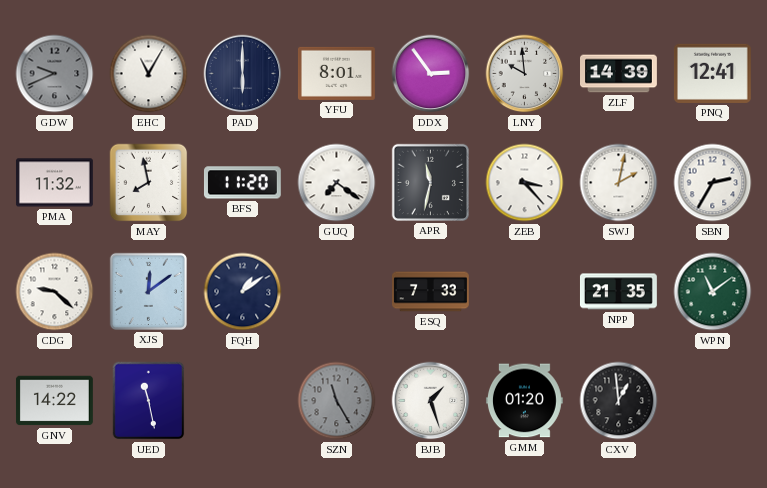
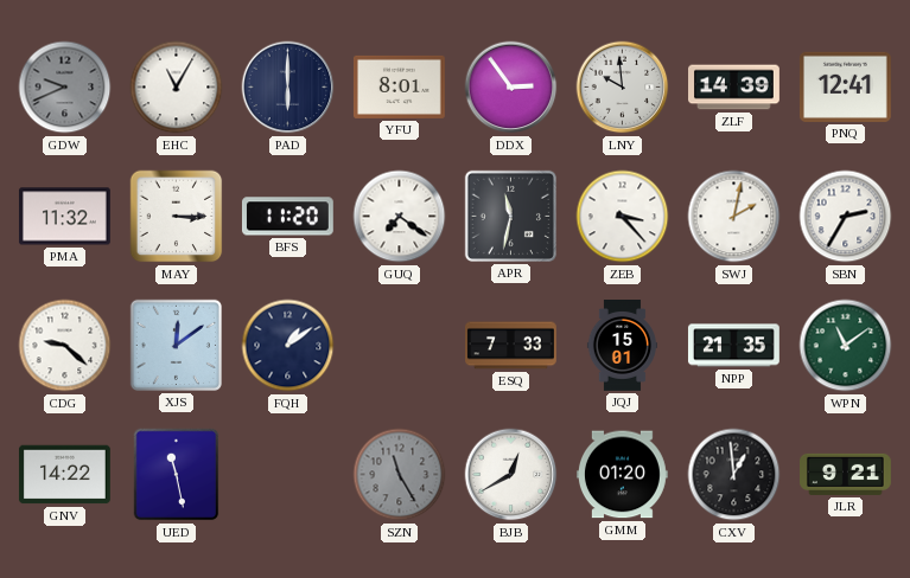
MAY: 7:58 -> 3:15 (177, 217)
JQJ: none -> 15:01 (622, 346)
BJB: 1:27 -> 12:40 (511, 475)
JLR: none -> 9:21 (846, 474)
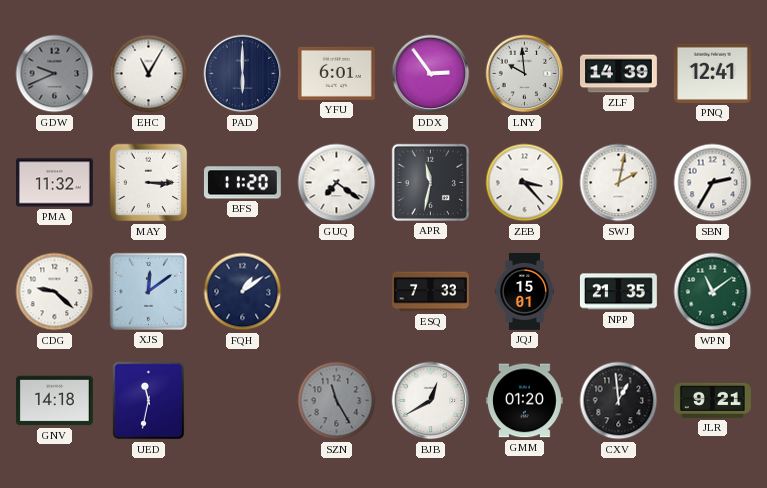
YFU: 8:01 -> 6:01 (336, 73)
GNV: 14:22 -> 14:18 (54, 401)
UED: 11:28 -> 11:32 (149, 401)
